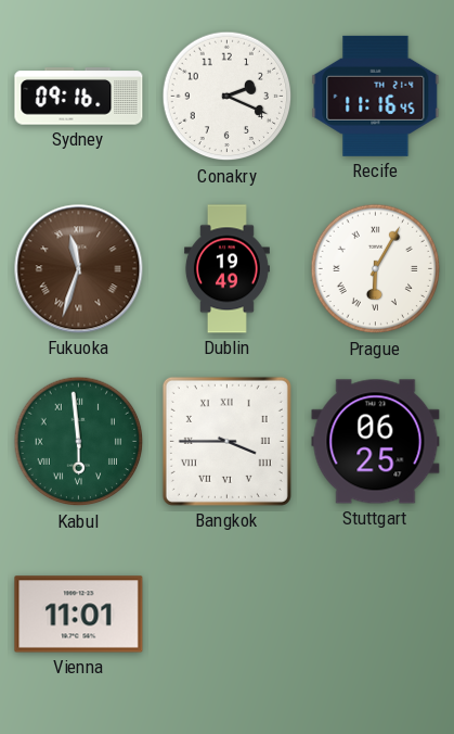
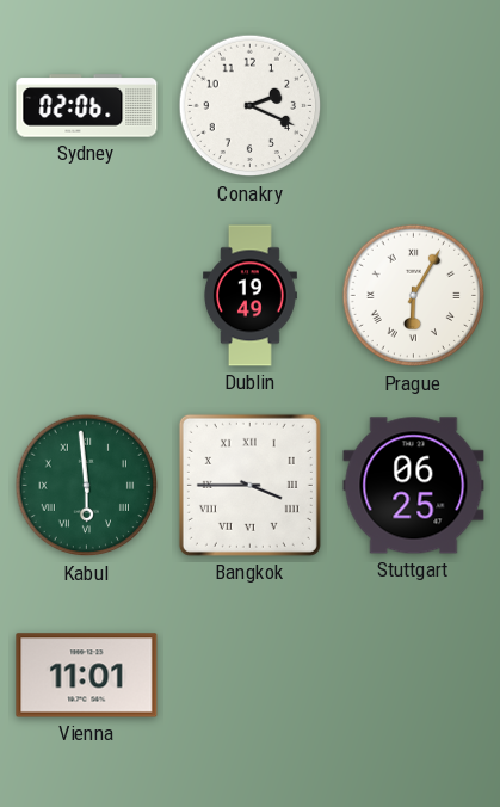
Sydney: 09:16 -> 02:06 (87, 106)
Recife: 11:16 -> none (376, 96)
Fukuoka: 11:33 -> none (79, 269)
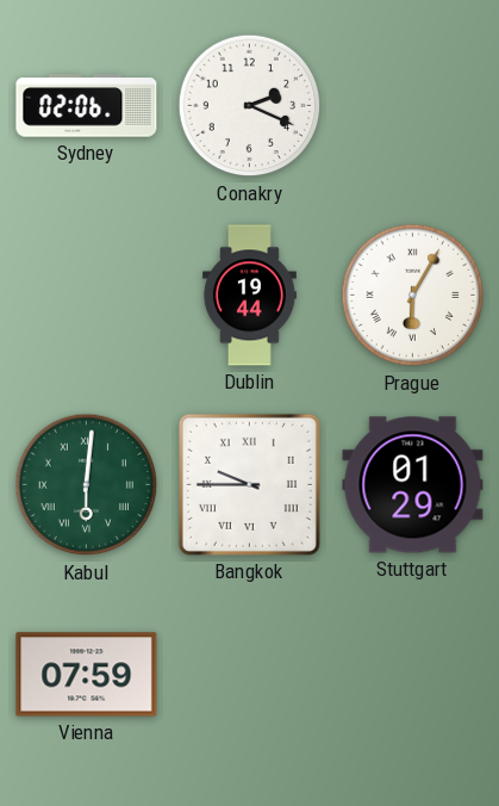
Dublin: 19:49 -> 19:44 (249, 296)
Kabul: 5:59 -> 6:01 (87, 485)
Bangkok: 3:45 -> 9:45 (249, 484)
Stuttgart: 06:25 -> 01:29 (413, 485)
Vienna: 11:01 -> 07:59 (87, 675)
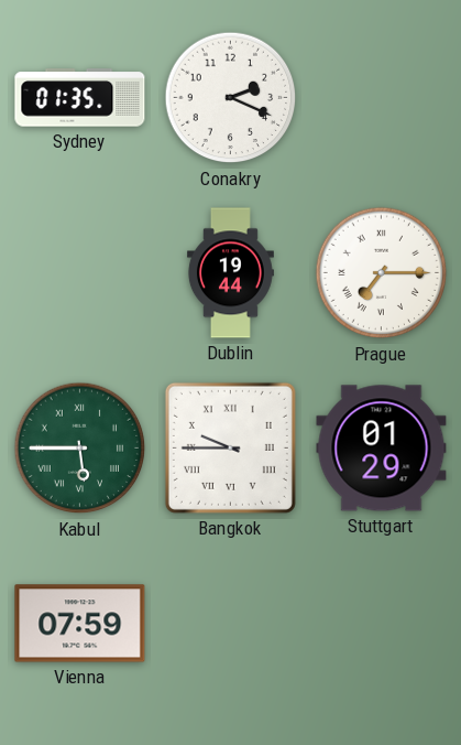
Sydney: 02:06 -> 01:35 (80, 98)
Prague: 6:05 -> 7:15 (382, 273)
Kabul: 6:01 -> 5:45 (80, 449)
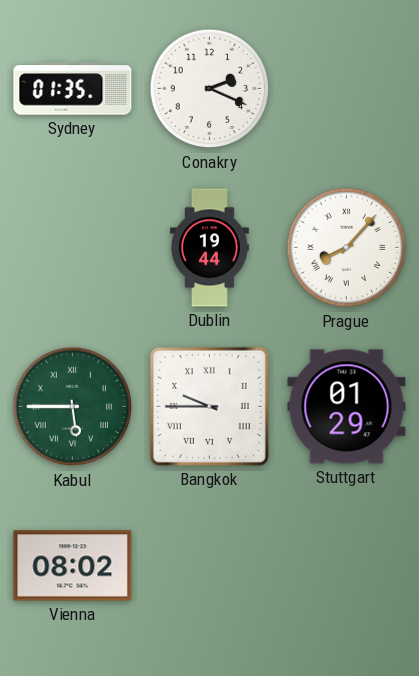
Prague: 7:15 -> 8:07 (347, 248)
Vienna: 07:59 -> 08:02 (73, 566)
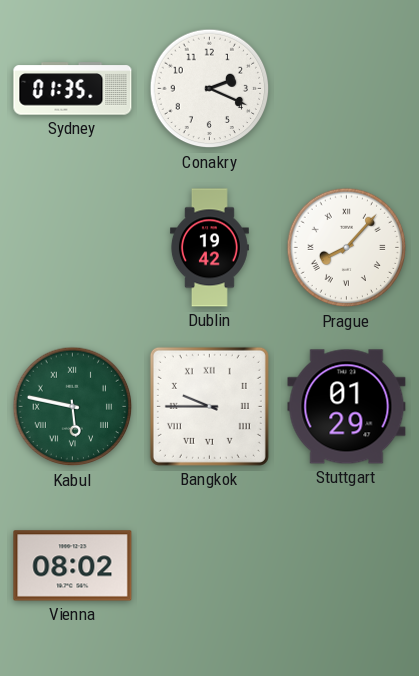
Dublin: 19:44 -> 19:42 (209, 248)
Kabul: 5:45 -> 5:47 (73, 407)
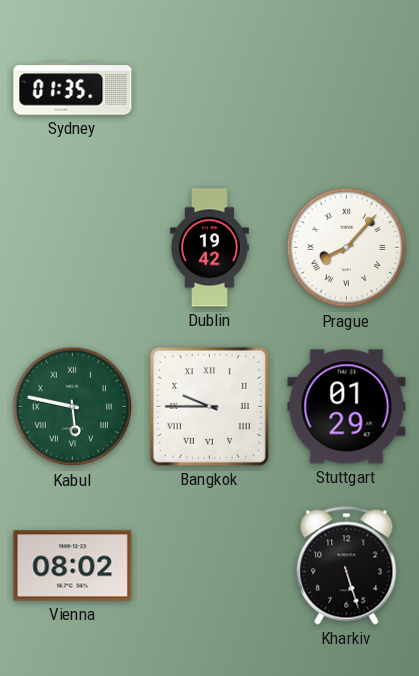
Conakry: 2:19 -> none (210, 89)
Kharkiv: none -> 5:27 (347, 566)
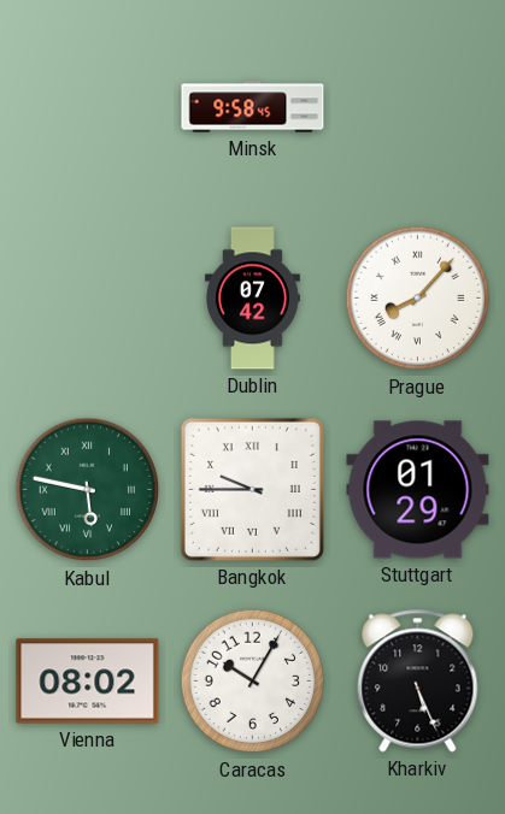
Sydney: 01:35 -> none (73, 89)
Minsk: none -> 9:58 (253, 107)
Dublin: 19:42 -> 07:42 (252, 299)
Caracas: none -> 10:05 (253, 682)
Kharkiv: 5:27 -> 5:26 (418, 682)
